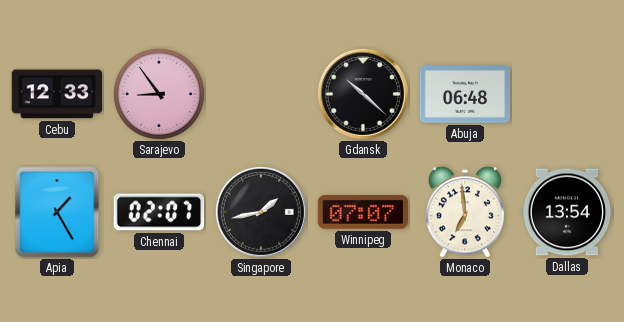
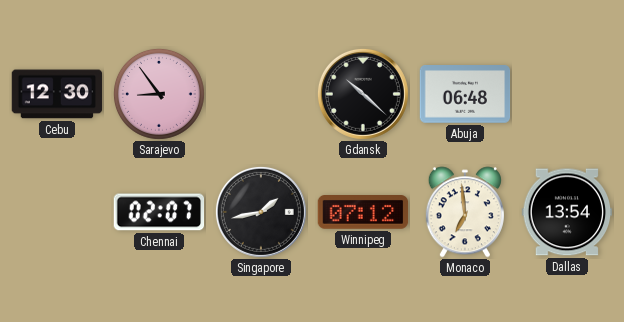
Cebu: 12:33 -> 12:30 (57, 94)
Apia: 1:25 -> none (57, 212)
Winnipeg: 07:07 -> 07:12 (363, 212)
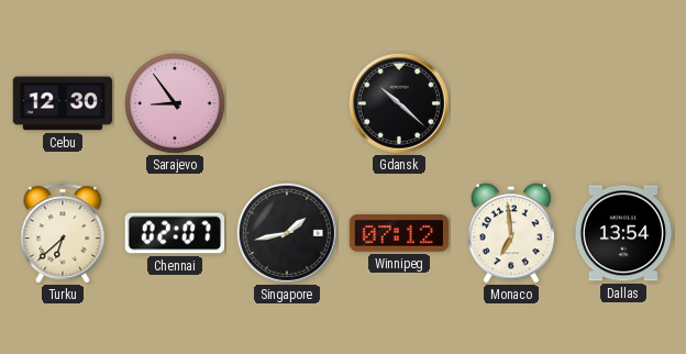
Abuja: 06:48 -> none (465, 94)
Turku: none -> 6:38 (63, 233)
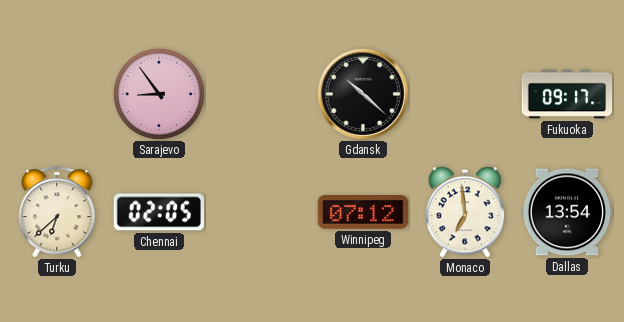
Cebu: 12:30 -> none (63, 103)
Fukuoka: none -> 09:17 (567, 94)
Chennai: 02:07 -> 02:05 (159, 212)
Singapore: 1:43 -> none (287, 233)
